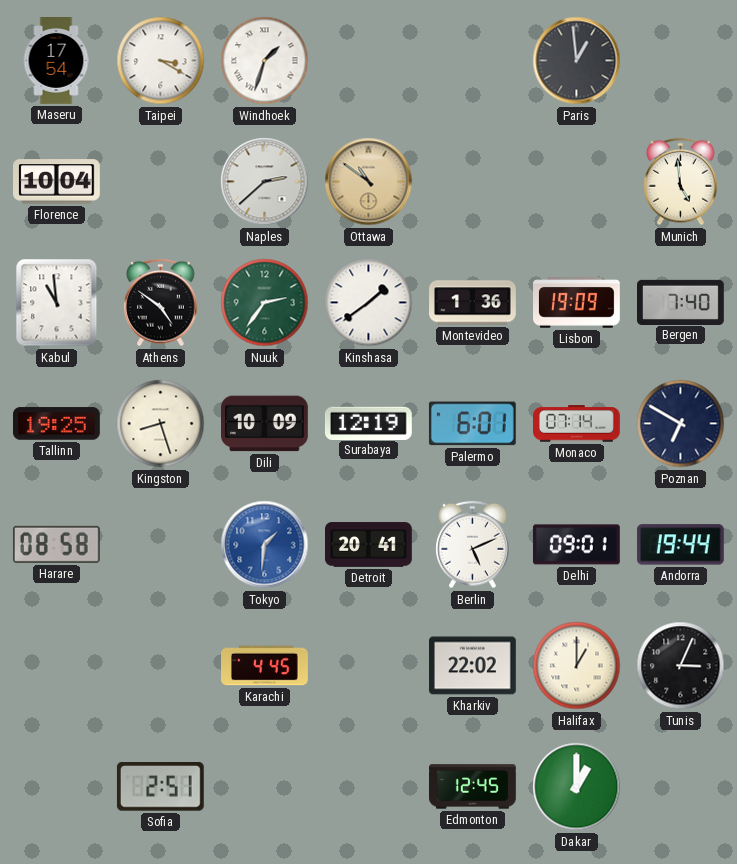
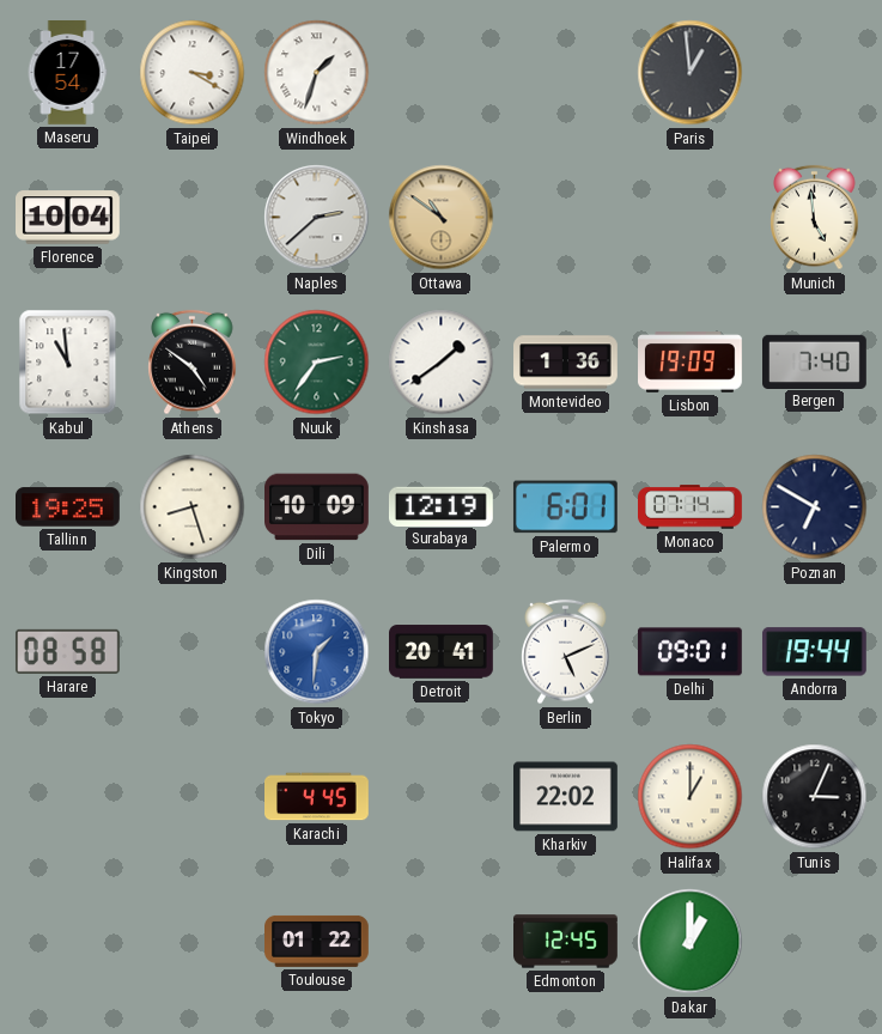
Sofia: 2:51 -> none (160, 787)
Toulouse: none -> 01:22 (317, 941)
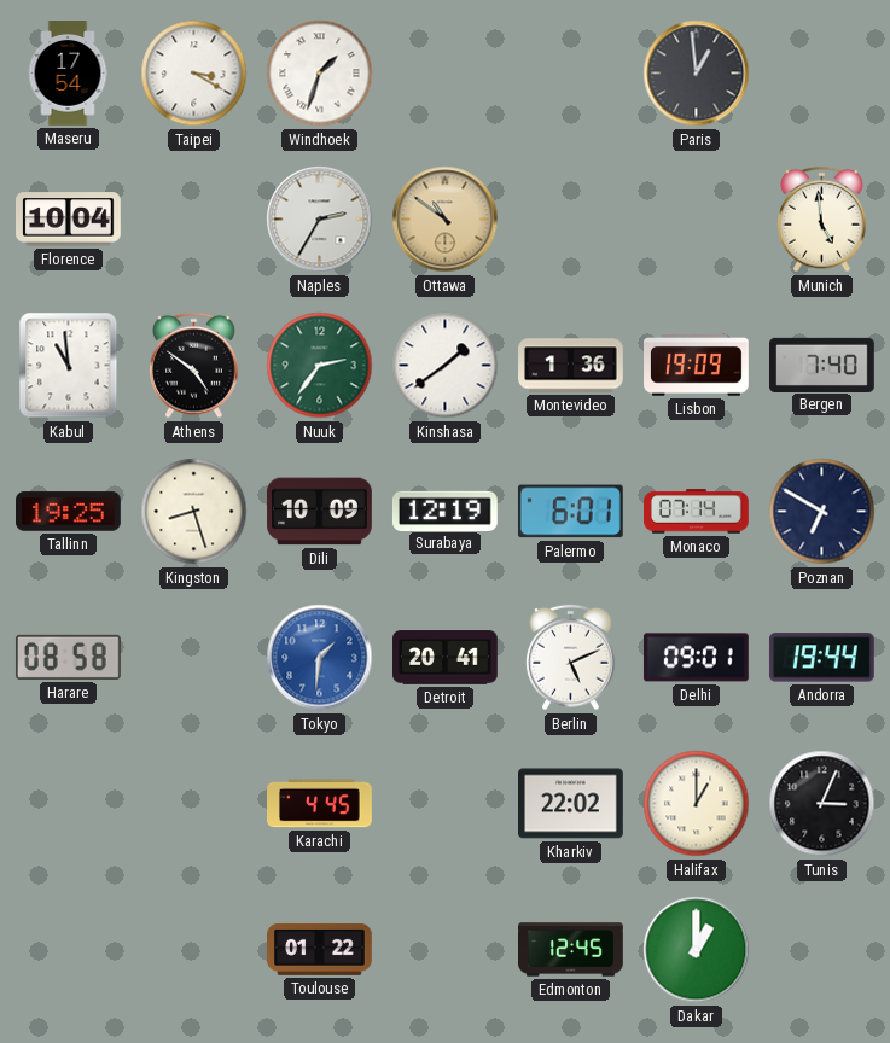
Naples: 2:38 -> 2:35 (320, 220)
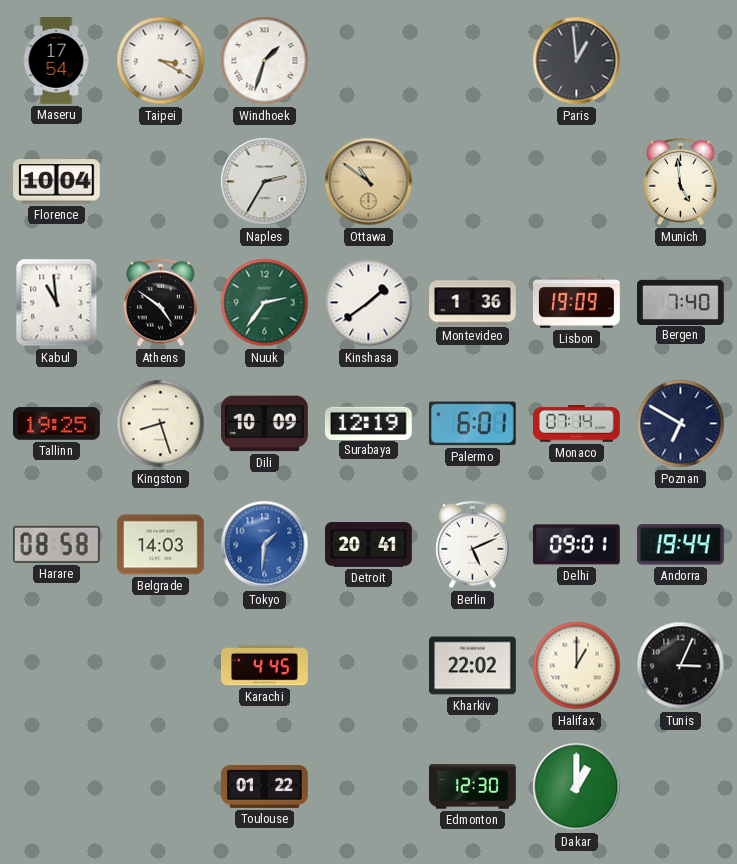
Belgrade: none -> 14:03 (161, 545)
Edmonton: 12:45 -> 12:30 (473, 787)
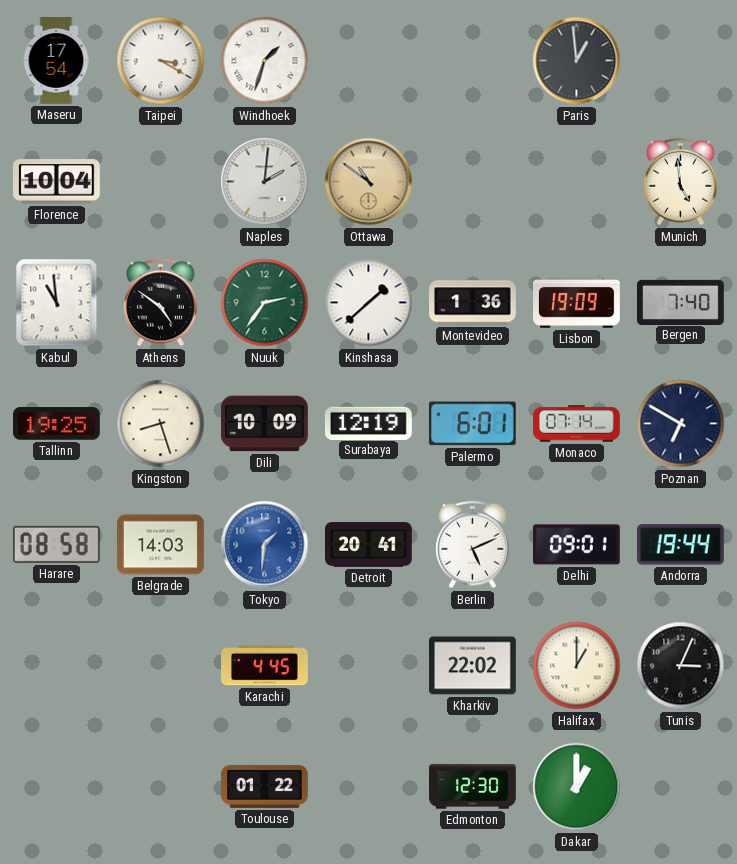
Naples: 2:35 -> 2:01 (265, 182)
Kinshasa: 1:39 -> 1:38 (369, 303)
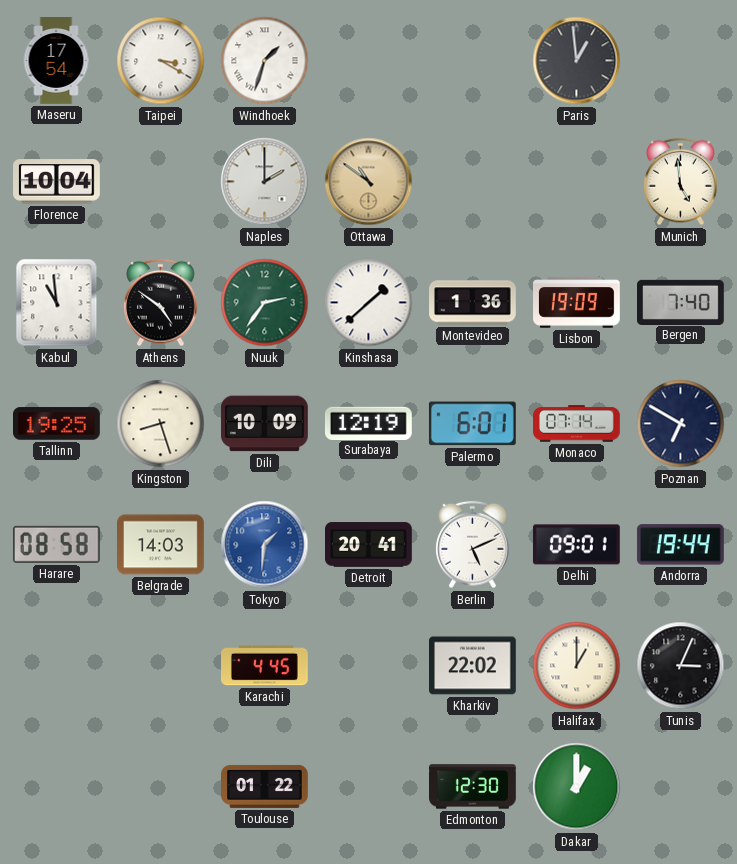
Naples: 2:01 -> 2:00 (265, 182)
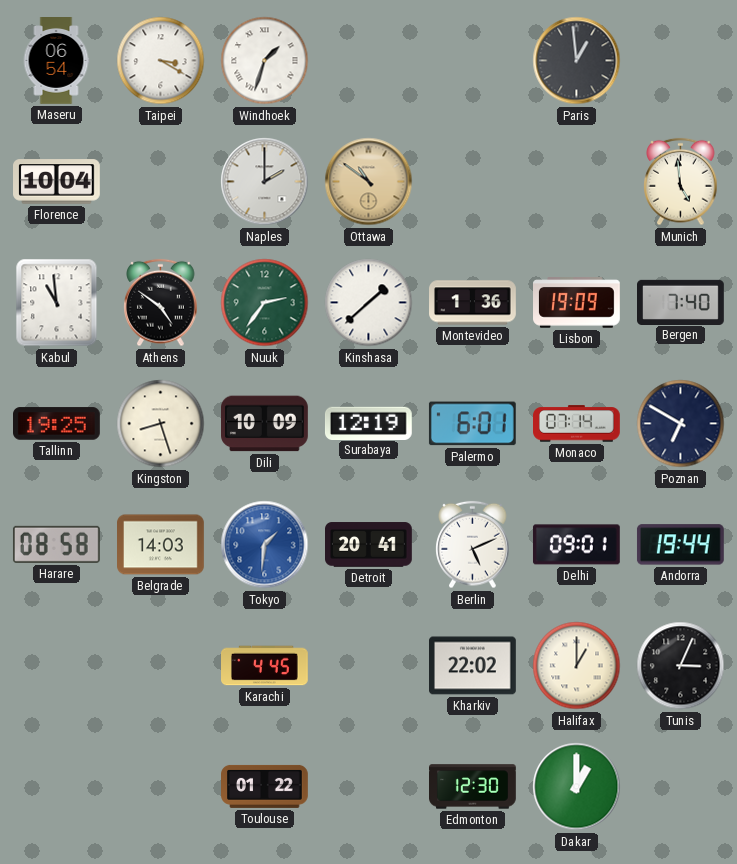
Maseru: 17:54 -> 06:54 (56, 61)
